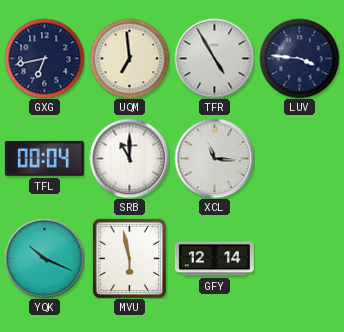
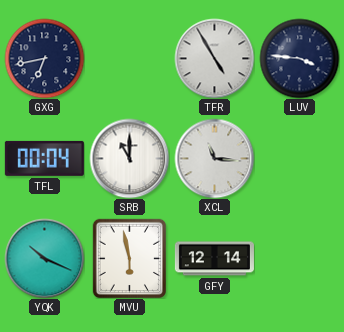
UQM: 6:59 -> none (129, 58)
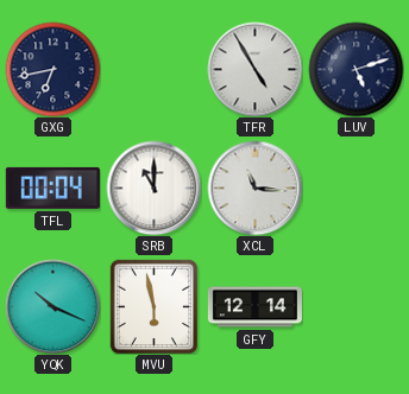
LUV: 3:46 -> 5:12 (355, 69)
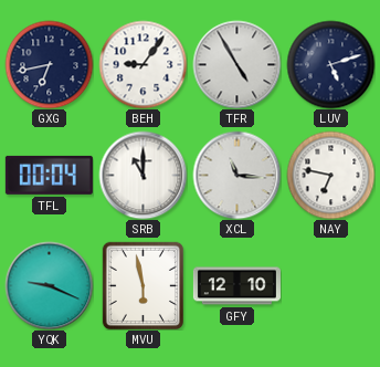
BEH: none -> 9:06 (142, 64)
NAY: none -> 6:47 (330, 175)
YQK: 10:19 -> 9:19 (49, 285)
GFY: 12:14 -> 12:10 (236, 286)
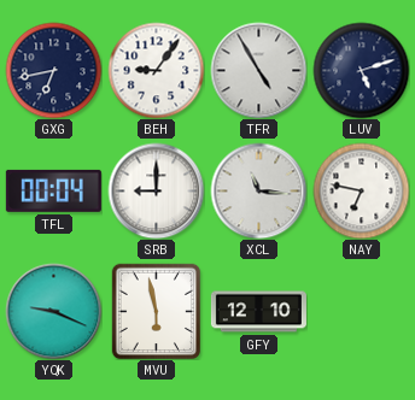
SRB: 11:00 -> 9:00 (156, 190)
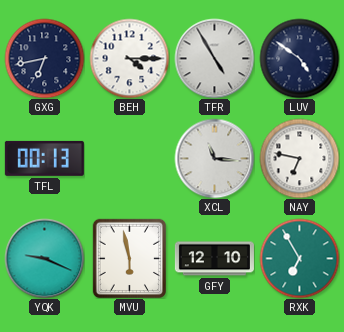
BEH: 9:06 -> 4:15 (129, 58)
LUV: 5:12 -> 4:51 (299, 58)
TFL: 00:04 -> 00:13 (44, 158)
SRB: 9:00 -> none (156, 190)
RXK: none -> 6:55 (299, 258)
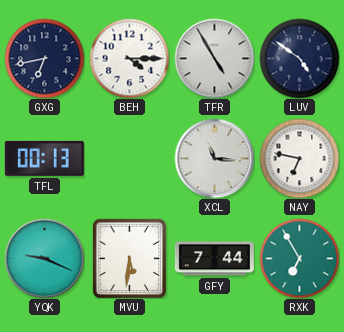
MVU: 5:58 -> 5:31 (130, 258)
GFY: 12:10 -> 7:44 (214, 259)
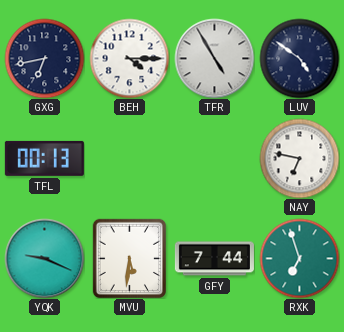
XCL: 11:16 -> none (214, 158)
RXK: 6:55 -> 6:57 (299, 258)
